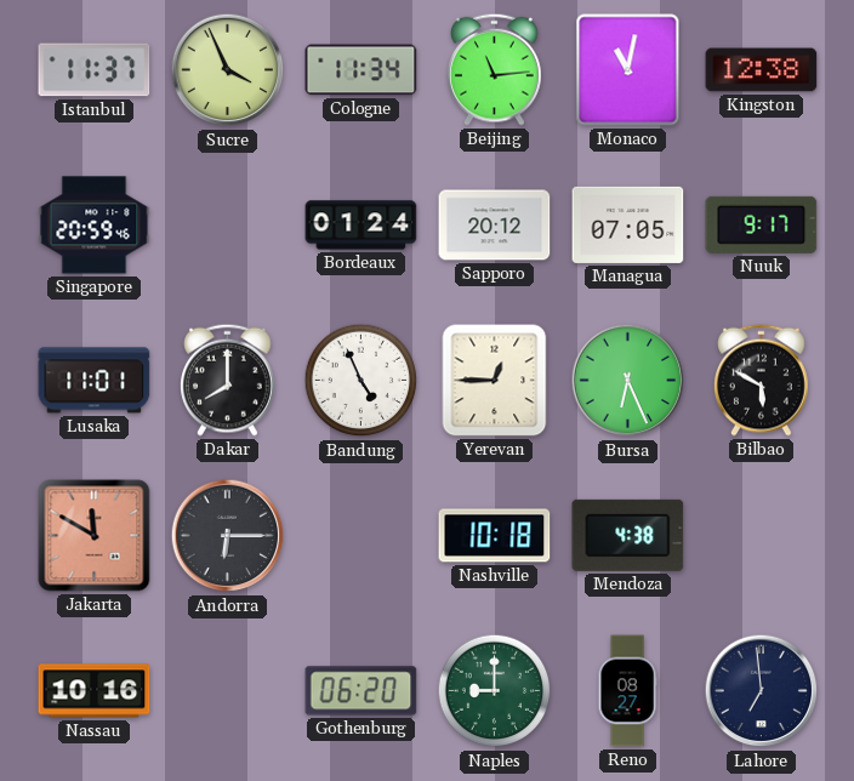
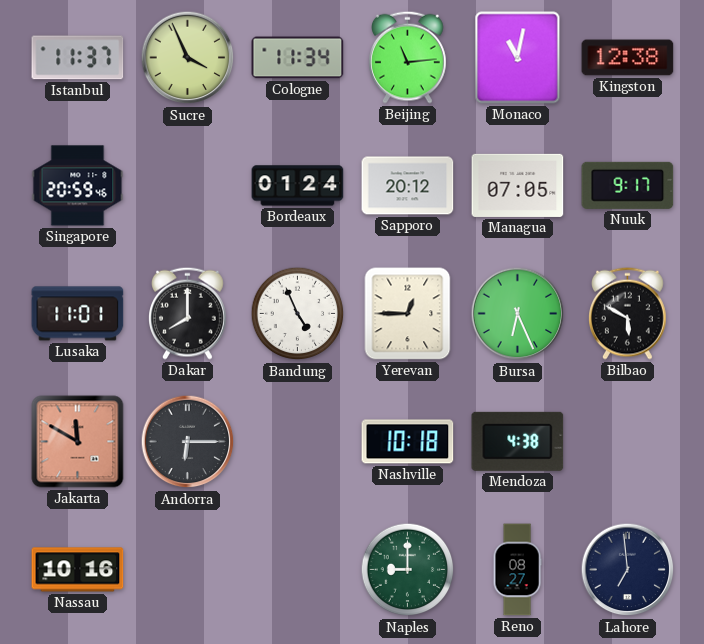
Gothenburg: 06:20 -> none (361, 691)
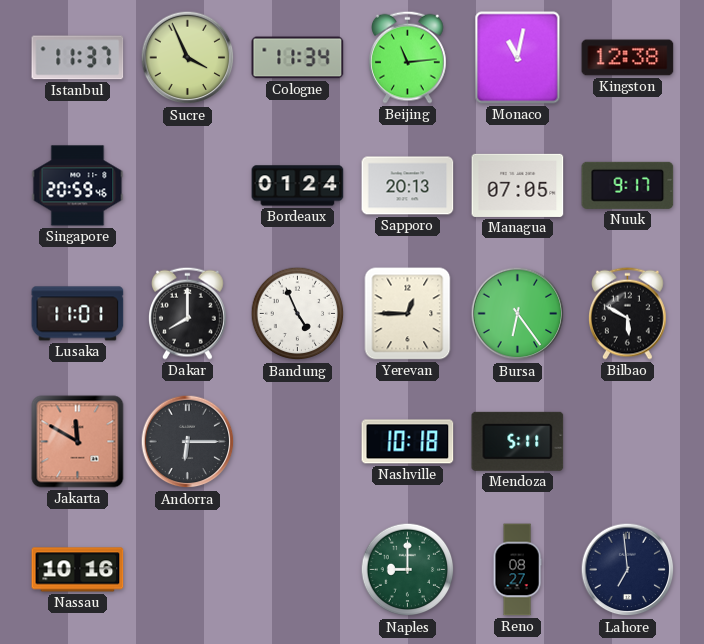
Sapporo: 20:12 -> 20:13 (408, 186)
Bursa: 6:26 -> 6:24 (518, 314)
Mendoza: 4:38 -> 5:11 (518, 441)
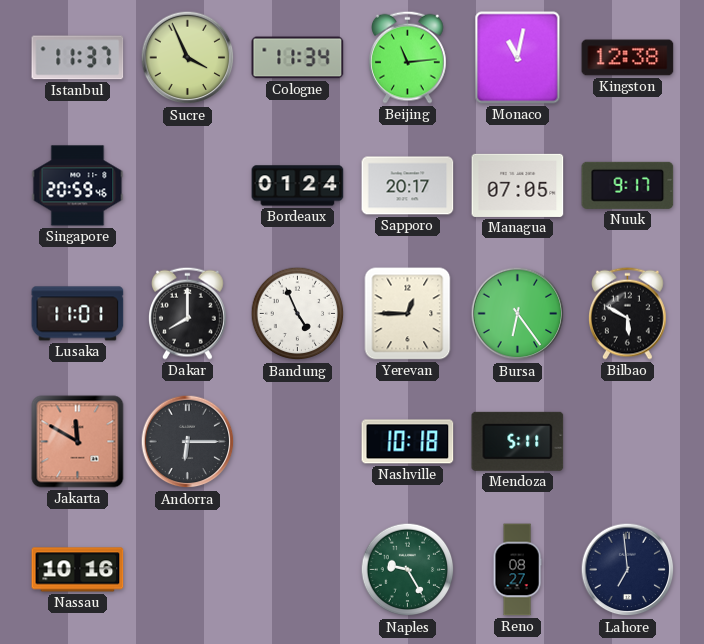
Sapporo: 20:13 -> 20:17 (408, 186)
Naples: 9:00 -> 9:25 (408, 570)
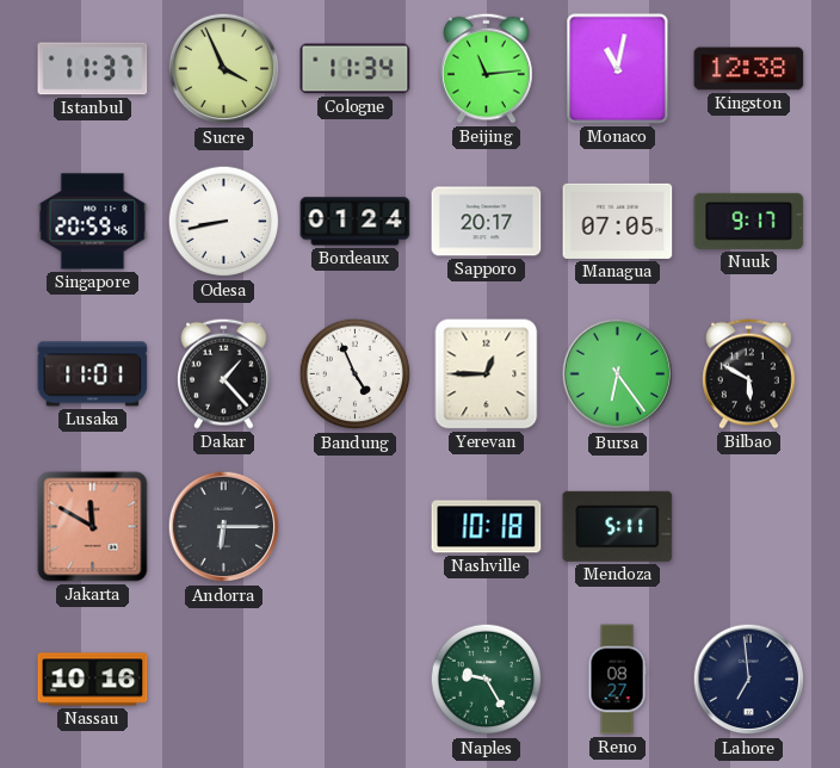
Odesa: none -> 8:43 (224, 222)
Dakar: 8:00 -> 1:23 (224, 373)
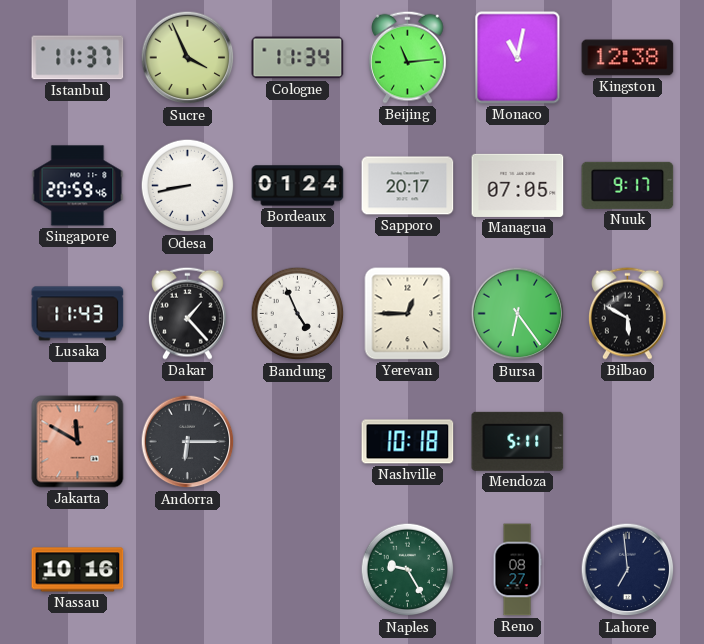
Lusaka: 11:01 -> 11:43 (78, 314)
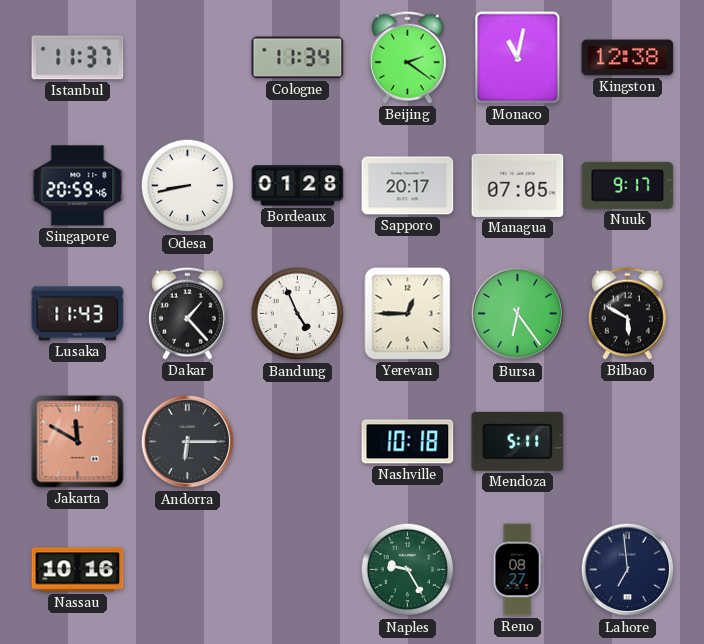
Sucre: 3:56 -> none (188, 58)
Beijing: 11:14 -> 2:21 (408, 57)
Bordeaux: 01:24 -> 01:28 (298, 186)
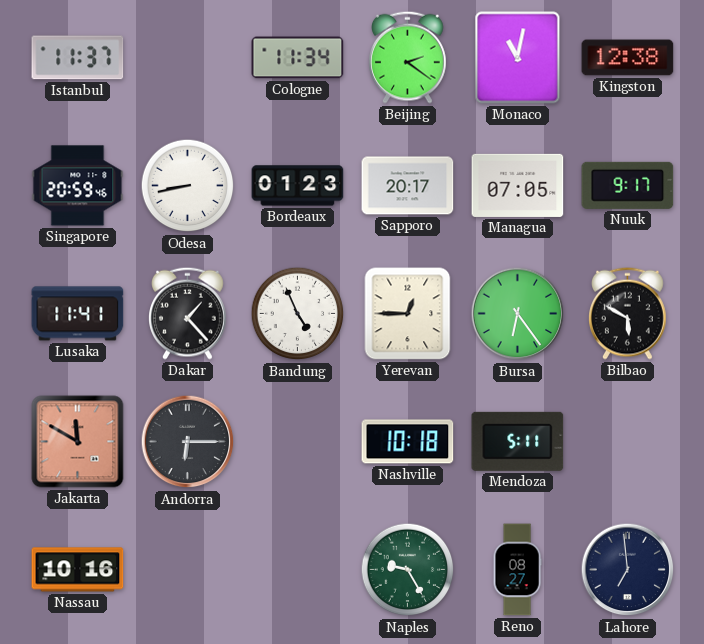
Bordeaux: 01:28 -> 01:23 (298, 186)
Lusaka: 11:43 -> 11:41 (78, 314)
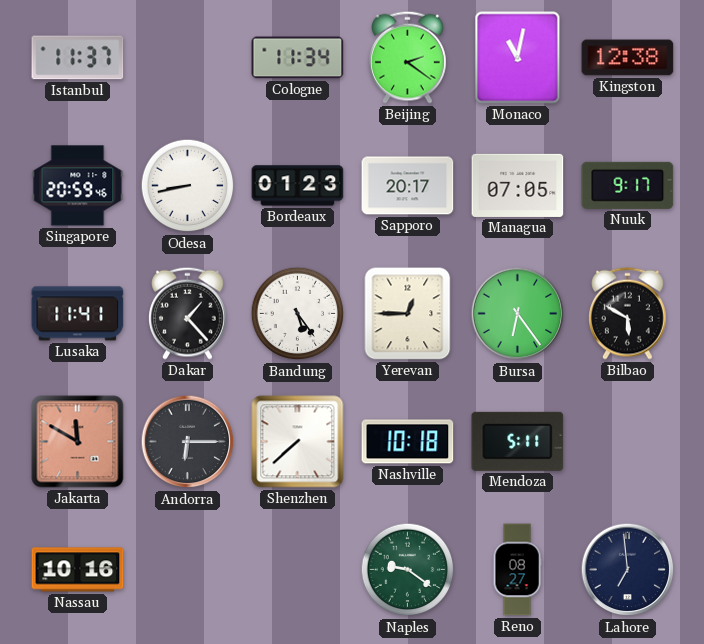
Bandung: 4:56 -> 5:24 (298, 314)
Shenzhen: none -> 7:38 (298, 442)
Naples: 9:25 -> 9:21 (408, 570)
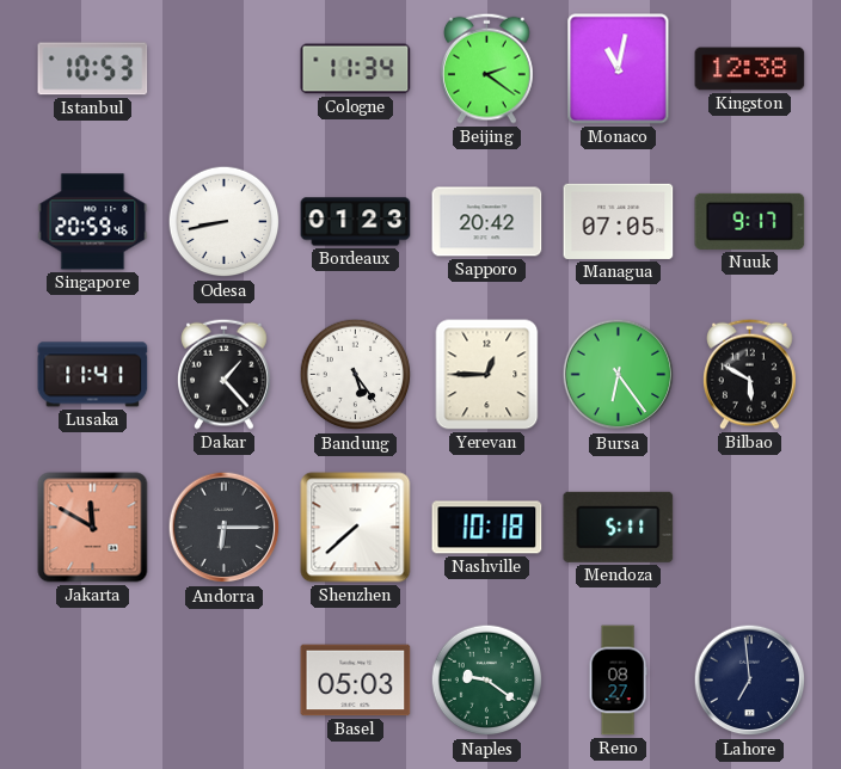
Istanbul: 11:37 -> 10:53 (93, 69)
Sapporo: 20:17 -> 20:42 (487, 222)
Nassau: 10:16 -> none (78, 570)
Basel: none -> 05:03 (356, 681)
